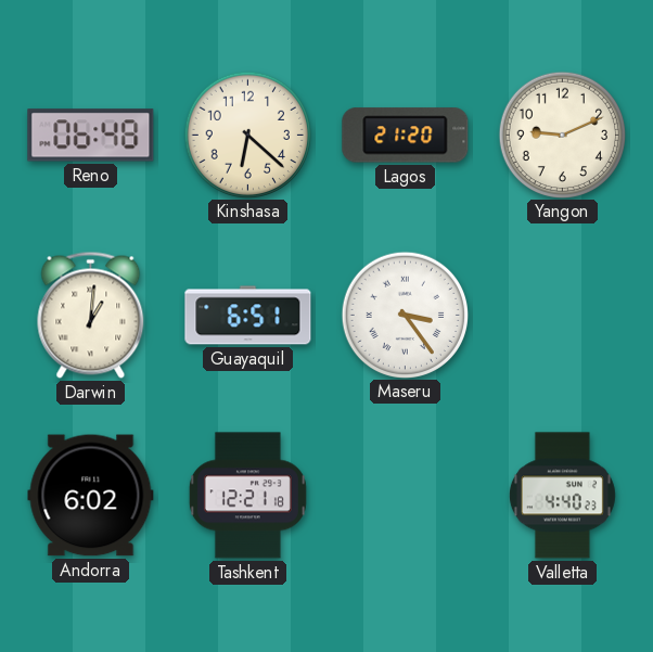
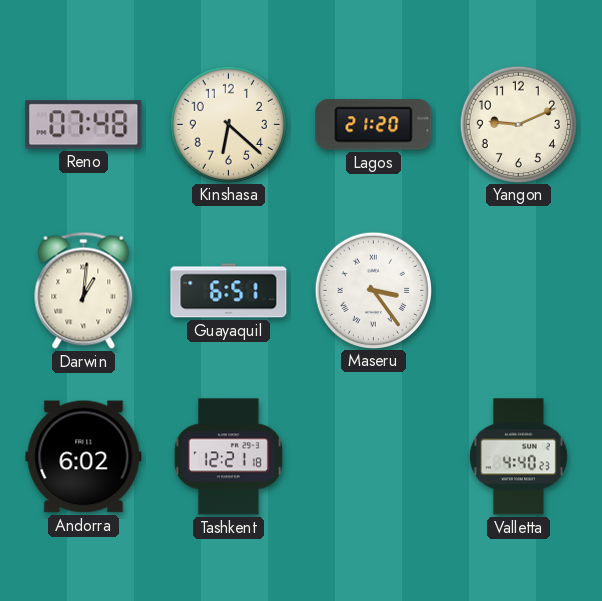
Reno: 06:48 -> 07:48 (84, 125)
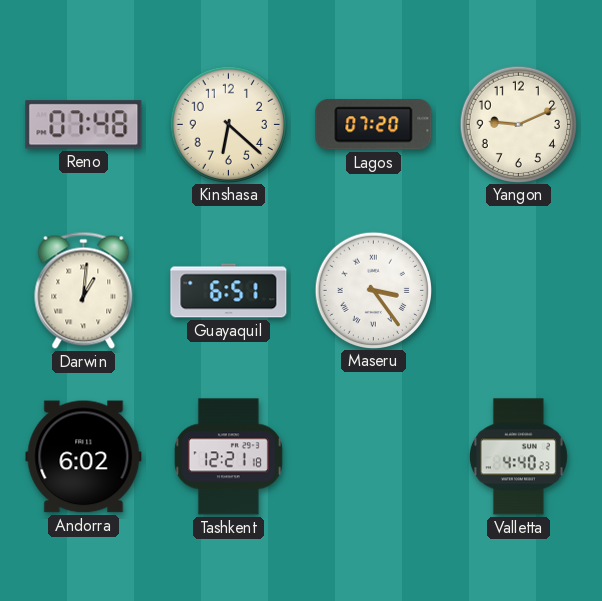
Lagos: 21:20 -> 07:20 (374, 125)
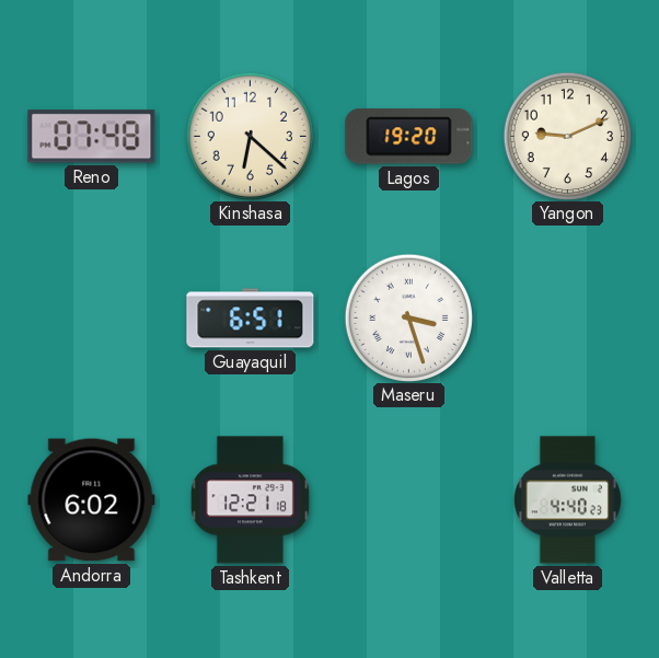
Lagos: 07:20 -> 19:20 (409, 137)
Darwin: 1:01 -> none (84, 290)
Maseru: 3:24 -> 3:27 (408, 318)
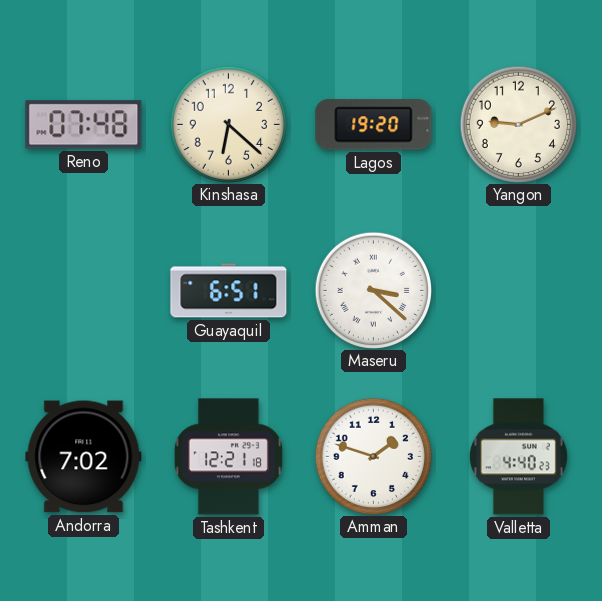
Maseru: 3:27 -> 3:22 (373, 290)
Andorra: 6:02 -> 7:02 (84, 457)
Amman: none -> 1:48 (373, 456)
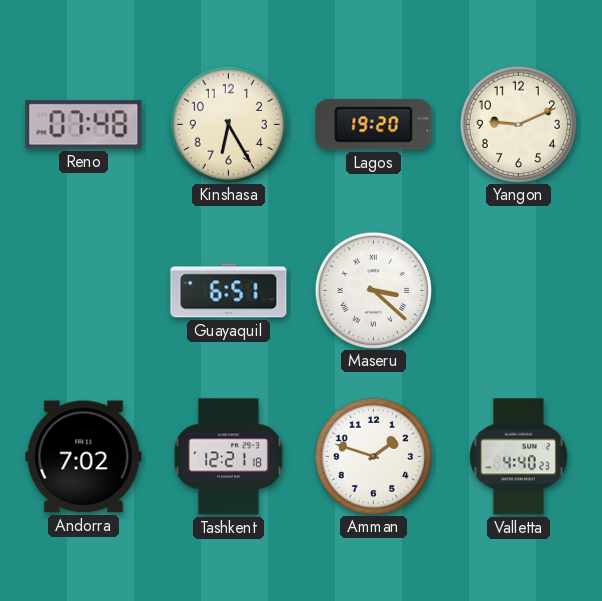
Kinshasa: 6:22 -> 6:25 (228, 124)
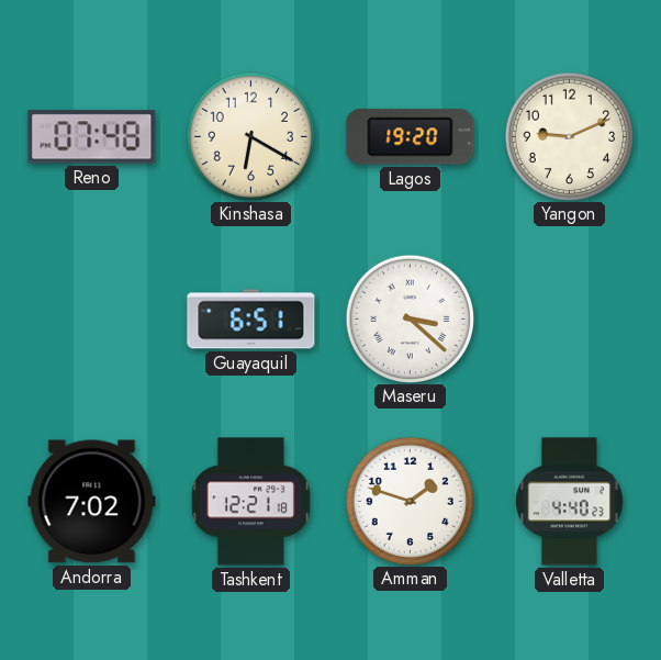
Kinshasa: 6:25 -> 6:20 (250, 136)
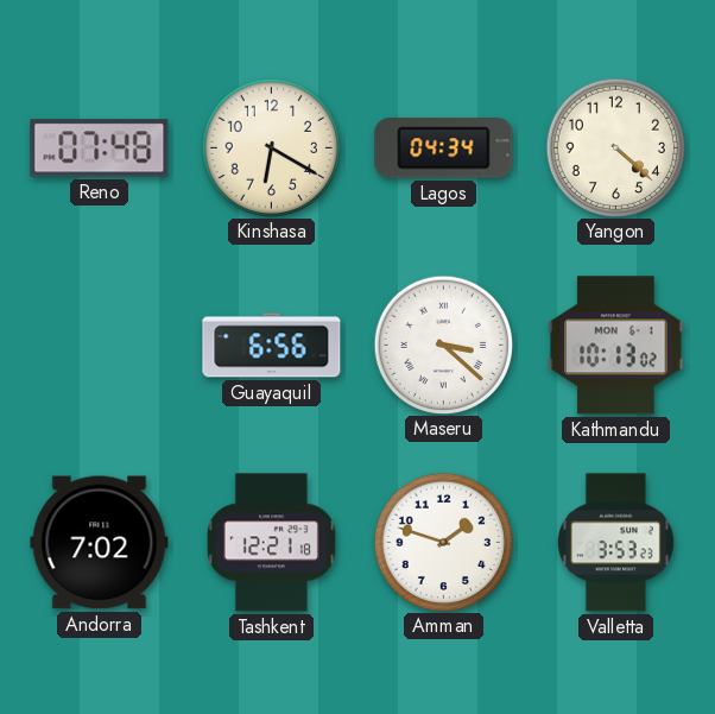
Lagos: 19:20 -> 04:34 (444, 149)
Yangon: 9:11 -> 4:22 (615, 147)
Guayaquil: 6:51 -> 6:56 (272, 346)
Kathmandu: none -> 10:13 (616, 346)
Valletta: 4:40 -> 3:53 (615, 543)
